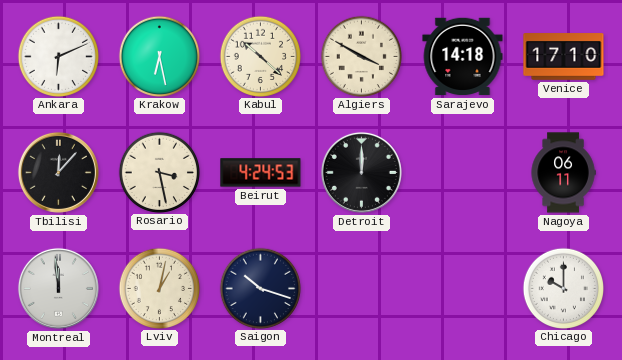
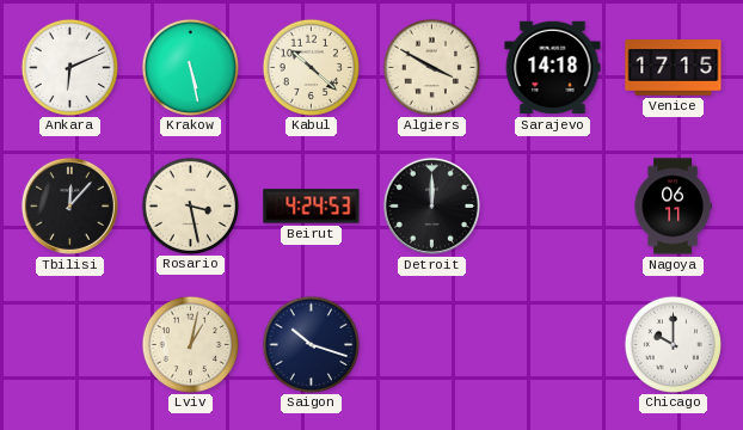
Krakow: 6:28 -> 5:28 (190, 67)
Venice: 17:10 -> 17:15 (674, 68)
Montreal: 11:59 -> none (58, 288)
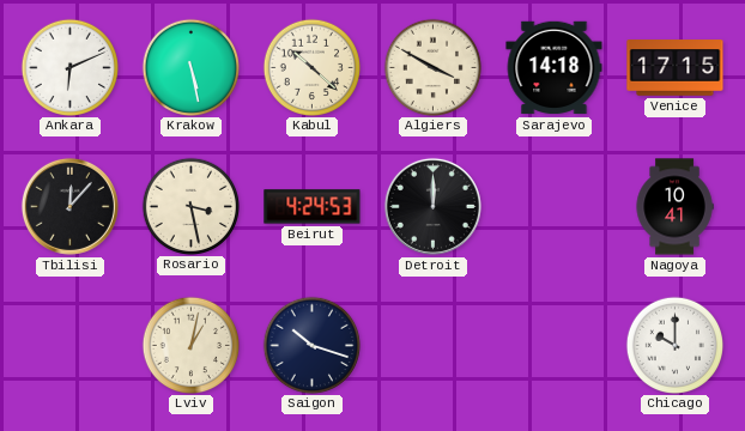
Nagoya: 06:11 -> 10:41 (674, 207)
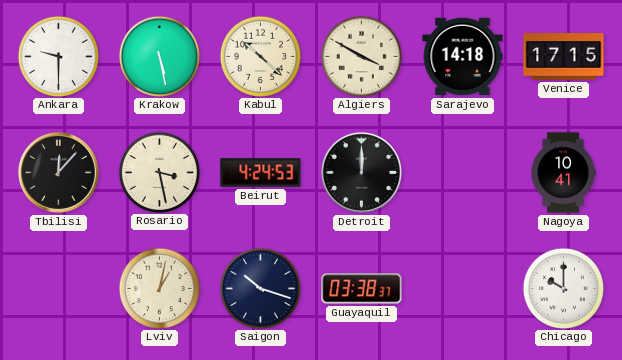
Ankara: 6:11 -> 9:30 (58, 56)
Guayaquil: none -> 03:38 (362, 289)
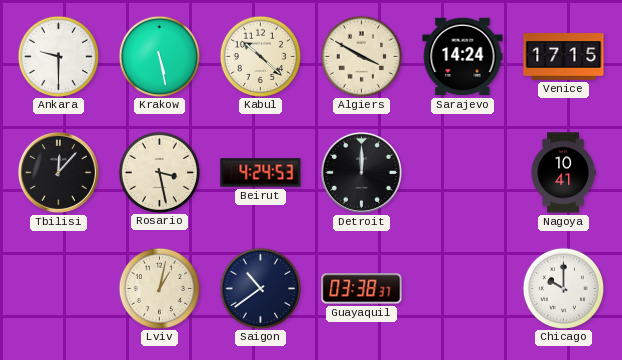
Sarajevo: 14:18 -> 14:24 (463, 57)
Saigon: 10:18 -> 10:39 (260, 288)
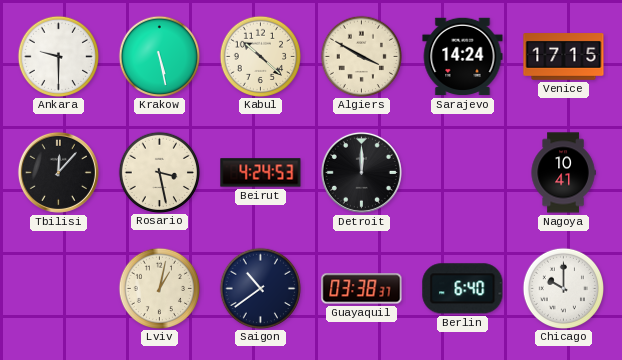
Berlin: none -> 6:40 (463, 289)
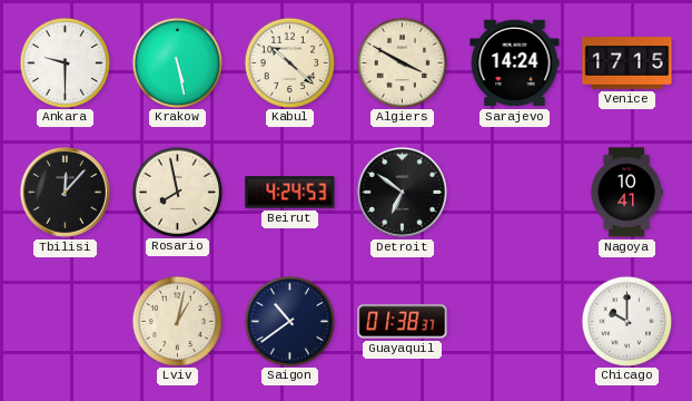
Rosario: 3:28 -> 7:58 (177, 192)
Detroit: 12:00 -> 6:51 (402, 192)
Guayaquil: 03:38 -> 01:38 (403, 322)
Berlin: 6:40 -> none (463, 289)
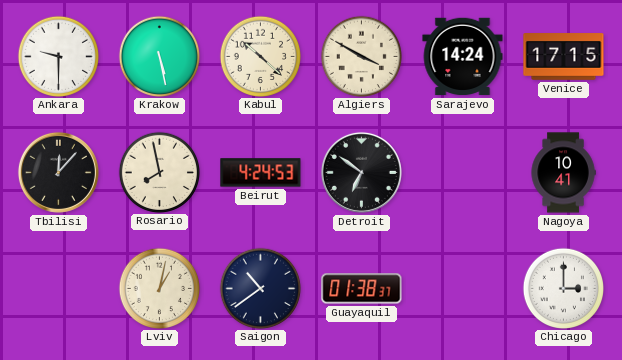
Chicago: 10:00 -> 3:00 (563, 288)
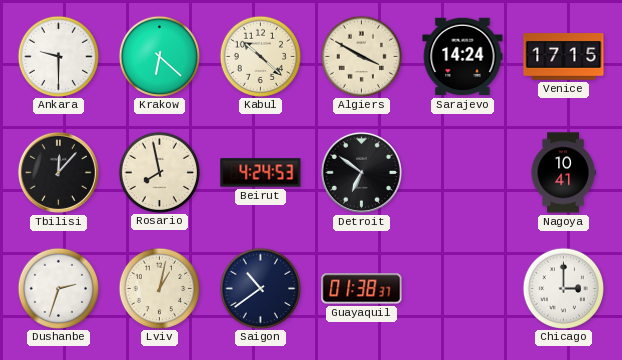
Krakow: 5:28 -> 6:22 (159, 56)
Dushanbe: none -> 2:33 (58, 288)
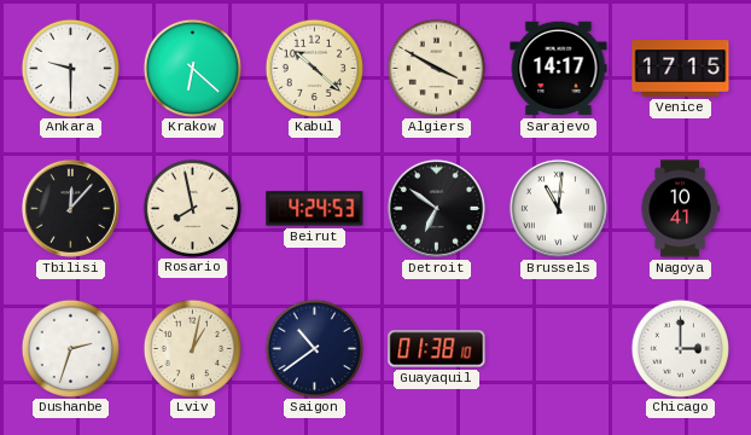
Sarajevo: 14:24 -> 14:17 (559, 69)
Brussels: none -> 11:01 (558, 208)
Guayaquil: 01:38:37 -> 01:38:10 (437, 349)
